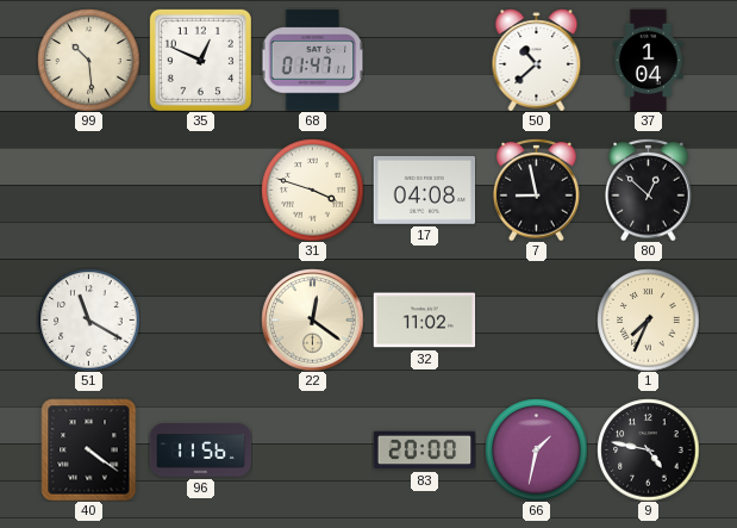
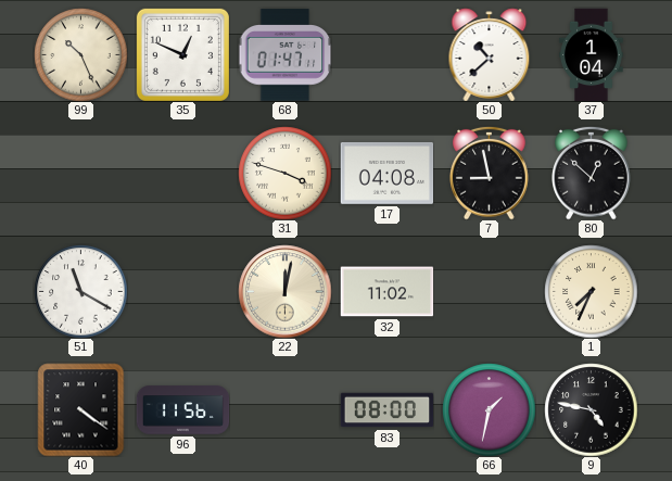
99: 10:29 -> 10:26 (80, 54)
22: 12:21 -> 12:02 (284, 291)
83: 20:00 -> 08:00 (386, 410)
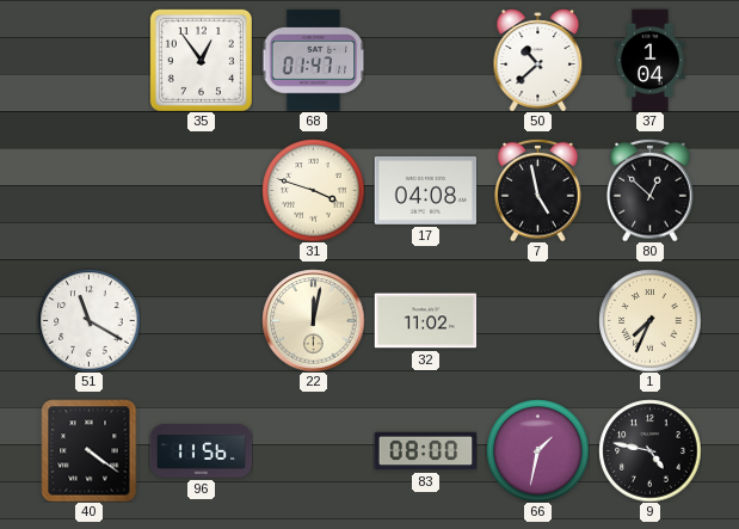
99: 10:26 -> none (80, 54)
35: 12:49 -> 12:54 (201, 60)
7: 8:58 -> 4:58 (538, 190)
